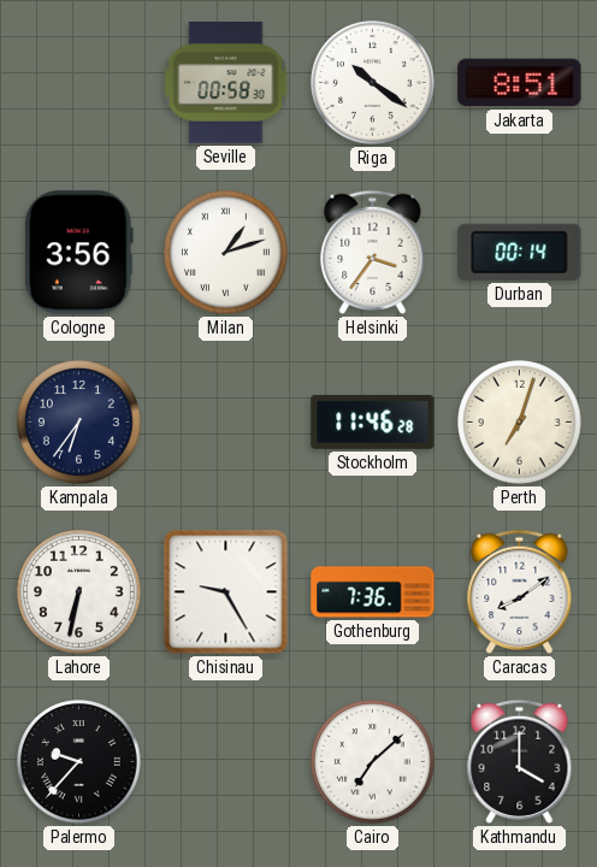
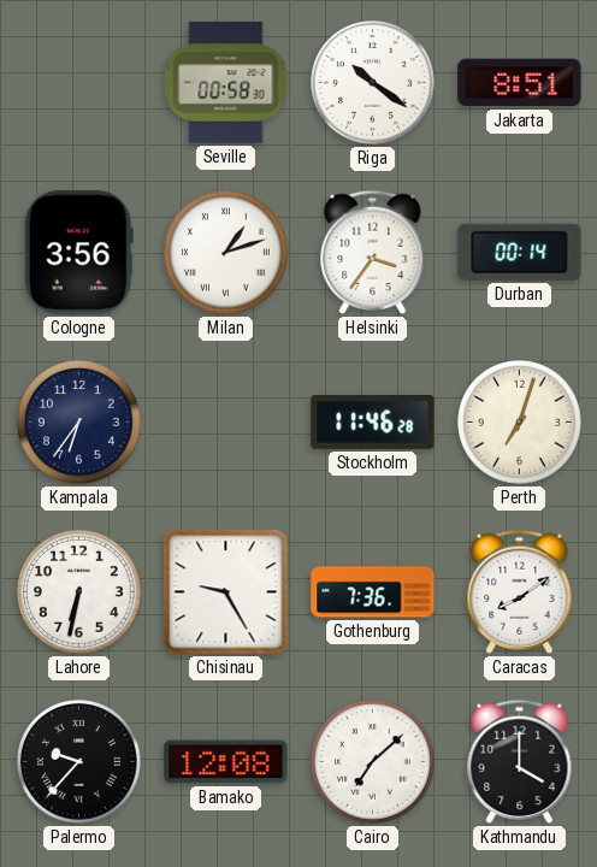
Bamako: none -> 12:08 (226, 762)
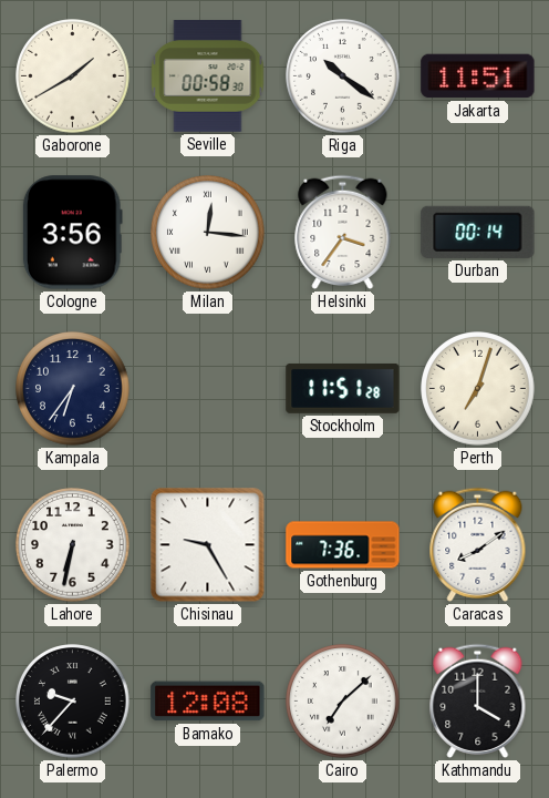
Gaborone: none -> 1:40 (73, 76)
Jakarta: 8:51 -> 11:51 (478, 76)
Milan: 1:12 -> 12:16 (208, 233)
Stockholm: 11:46 -> 11:51 (343, 388)
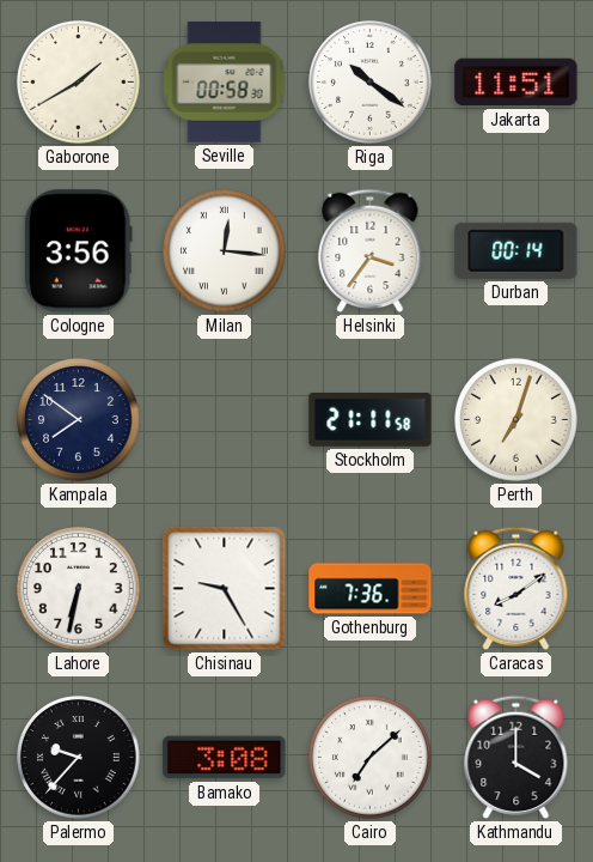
Kampala: 6:36 -> 7:51 (79, 420)
Stockholm: 11:51 -> 21:11 (371, 419)
Bamako: 12:08 -> 3:08 (225, 758)
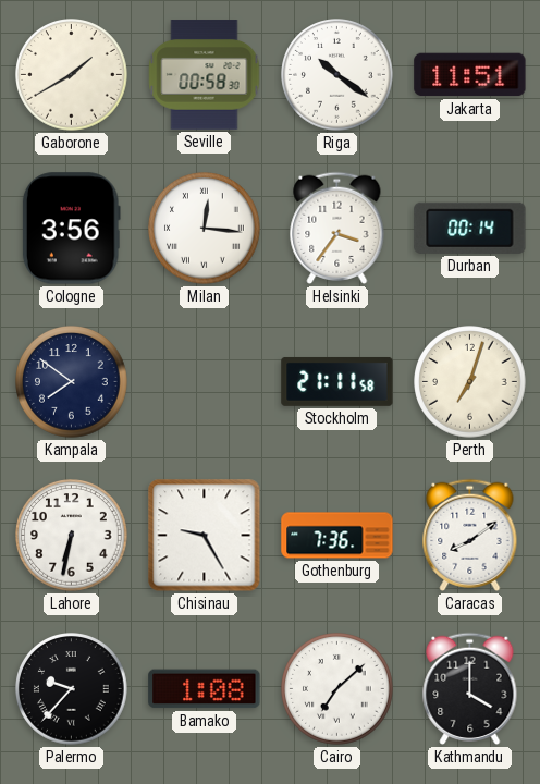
Bamako: 3:08 -> 1:08 (205, 689)
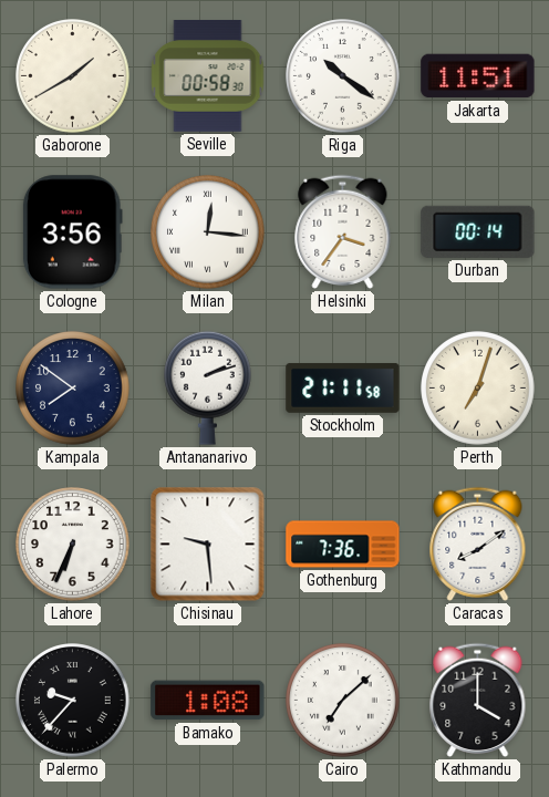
Antananarivo: none -> 2:12 (208, 387)
Lahore: 6:32 -> 6:34 (73, 545)
Chisinau: 9:25 -> 9:29 (208, 545)
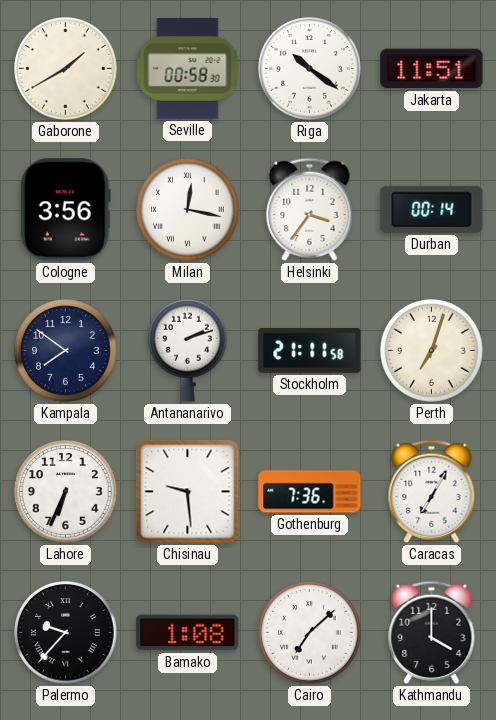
Milan: 12:16 -> 12:17 (188, 210)
Caracas: 8:09 -> 7:05 (432, 491)
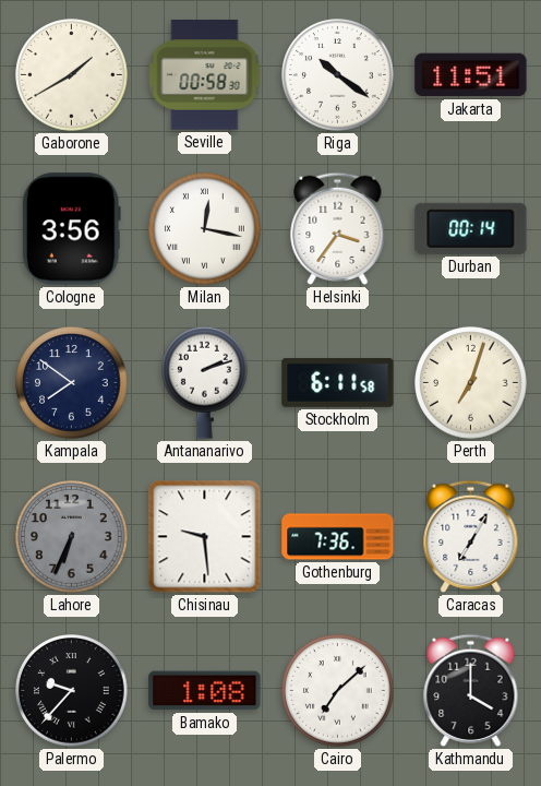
Stockholm: 21:11 -> 6:11 (338, 382)
Lahore dial: white -> grey (72, 537)
